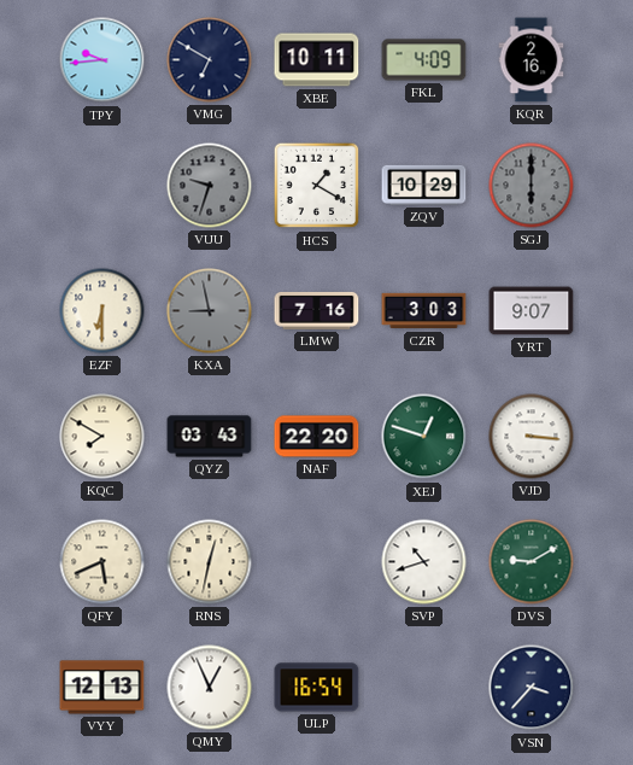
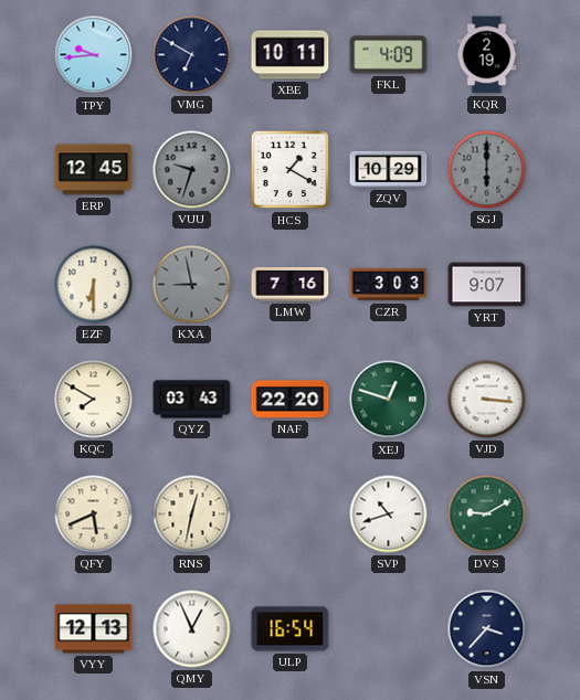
KQR: 2:16 -> 2:19 (487, 55)
ERP: none -> 12:45 (94, 170)
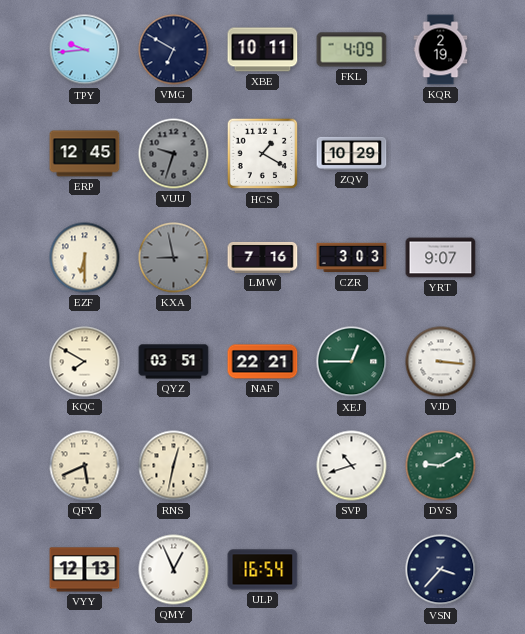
SGJ: 6:00 -> none (487, 170)
QYZ: 03:43 -> 03:51 (174, 362)
NAF: 22:20 -> 22:21 (263, 362)
XEJ: 12:48 -> 12:45 (352, 362)
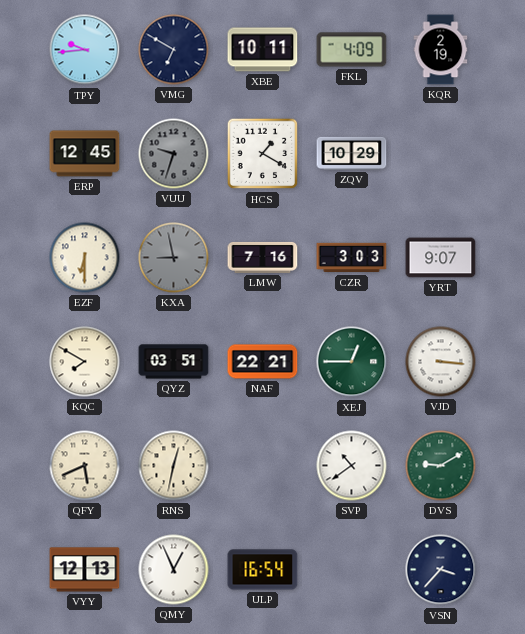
SVP: 10:42 -> 10:39 (352, 466)
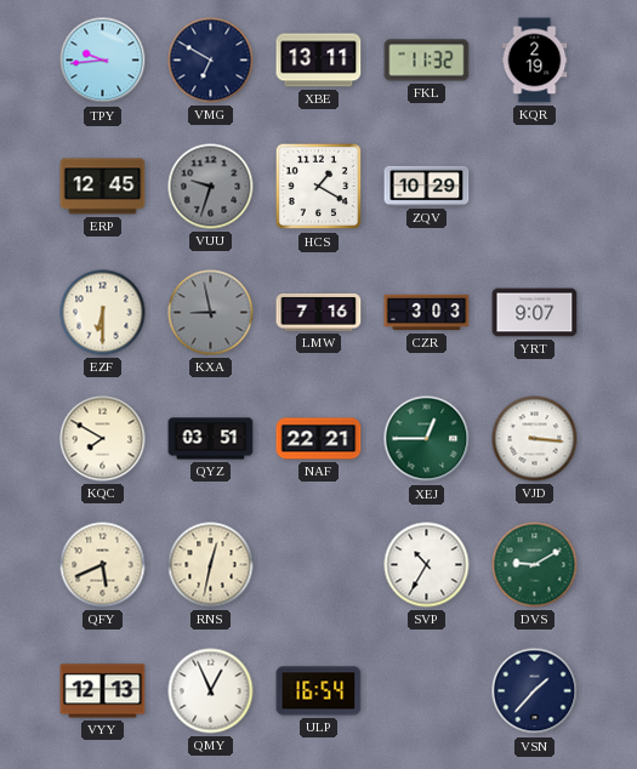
XBE: 10:11 -> 13:11 (319, 61)
FKL: 4:09 -> 11:32 (427, 61)
SVP: 10:39 -> 10:35 (427, 565)
VSN: 3:37 -> 1:37 (535, 691)
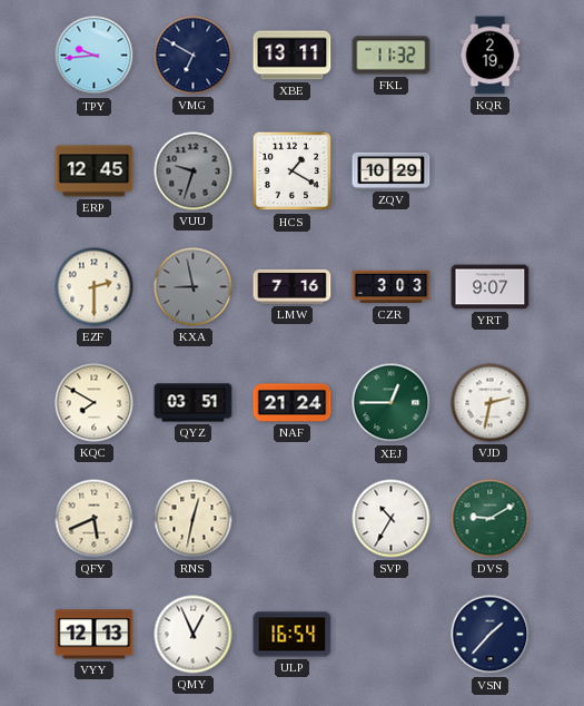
EZF: 6:30 -> 2:30 (95, 287)
NAF: 22:21 -> 21:24 (293, 403)
VJD: 3:16 -> 2:32 (491, 403)
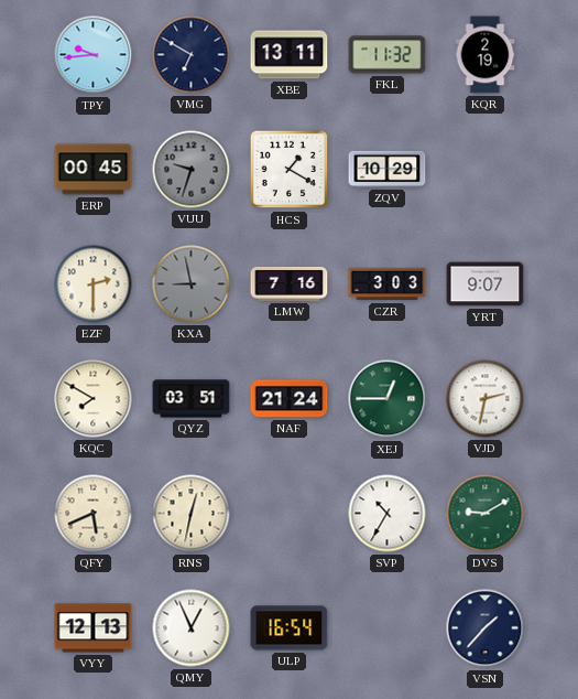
ERP: 12:45 -> 00:45 (94, 170)
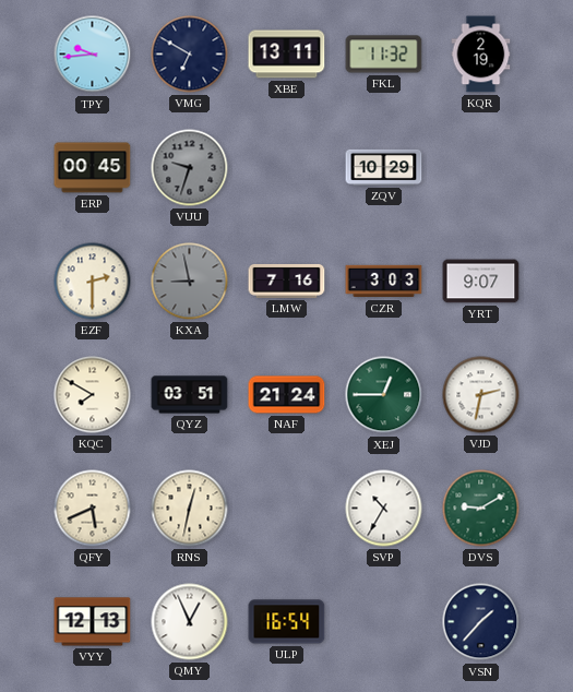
HCS: 1:20 -> none (290, 170)
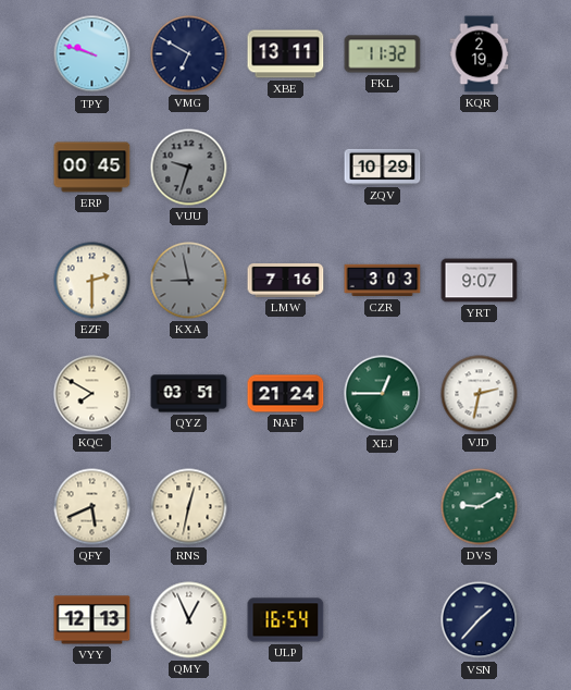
TPY: 9:44 -> 9:48 (92, 54)
SVP: 10:35 -> none (384, 509)
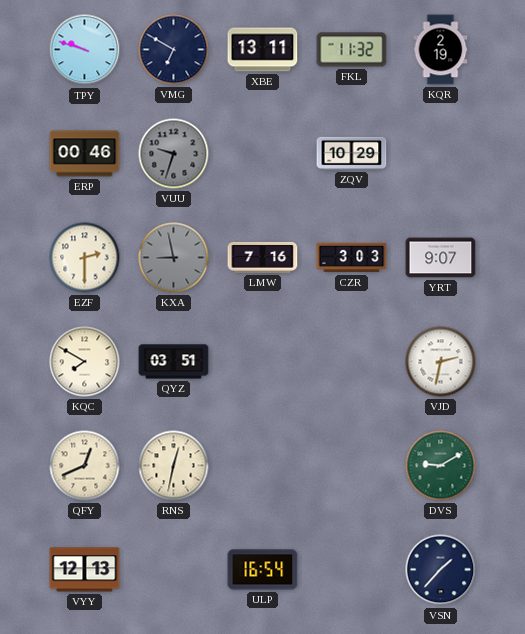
ERP: 00:45 -> 00:46 (85, 154)
NAF: 21:24 -> none (286, 394)
XEJ: 12:45 -> none (383, 394)
QFY: 5:41 -> 12:41 (85, 466)
QMY: 12:56 -> none (189, 620)
